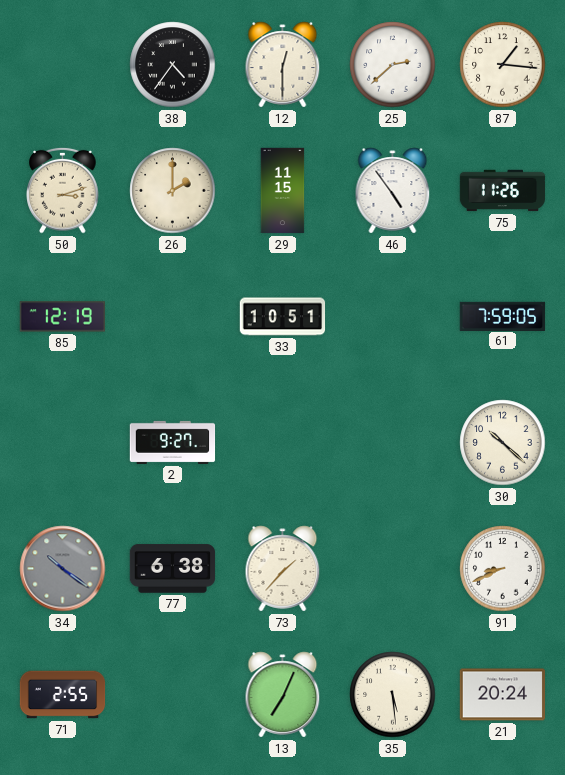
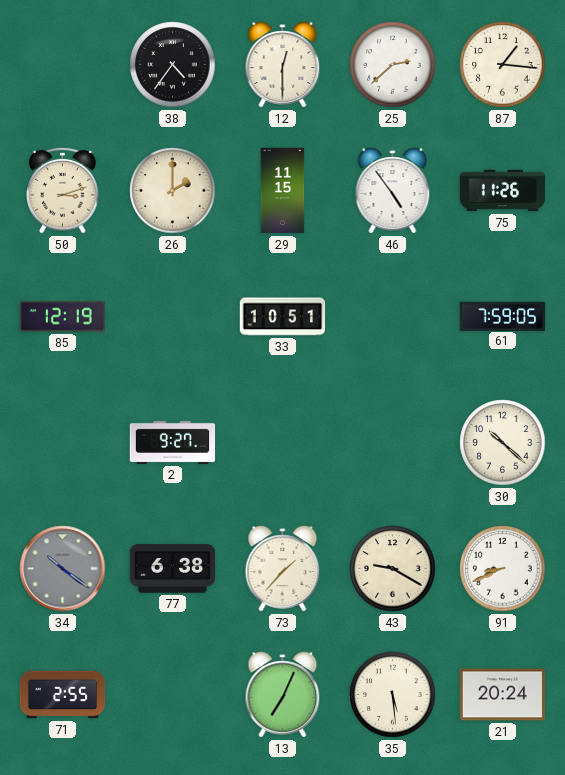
43: none -> 9:20 (393, 569)
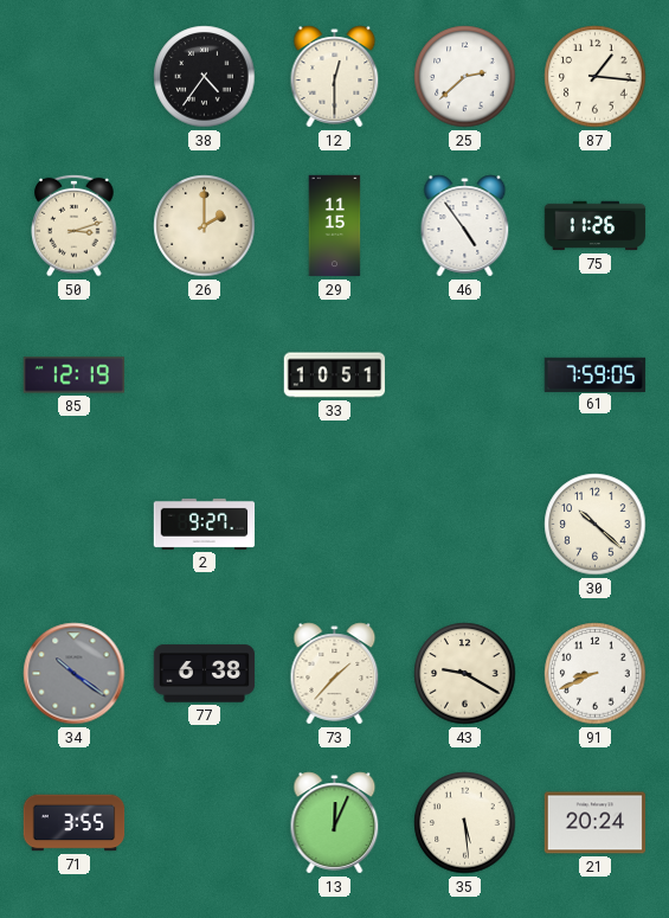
71: 2:55 -> 3:55 (75, 823)
13: 7:04 -> 12:04 (335, 823)
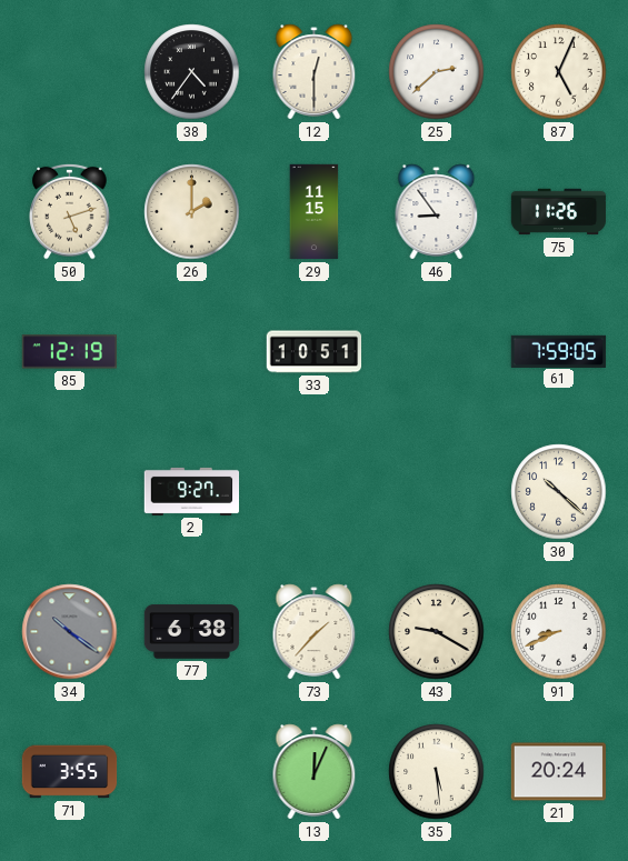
87: 1:16 -> 5:04 (559, 72)
50: 3:12 -> 5:12 (70, 211)
46: 4:54 -> 8:54 (437, 212)
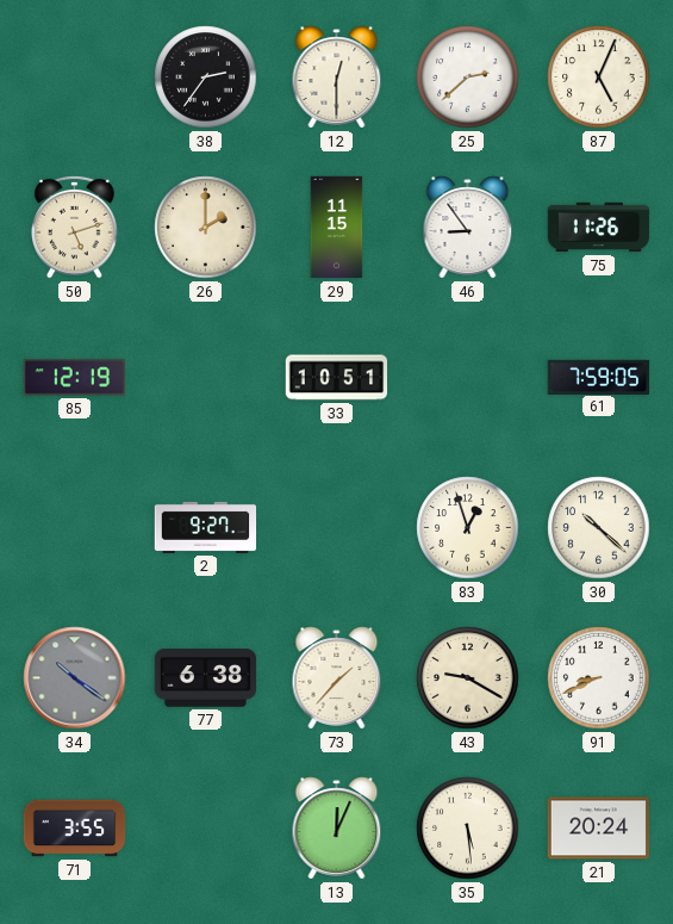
38: 4:36 -> 2:36 (206, 77)
83: none -> 12:57 (468, 528)
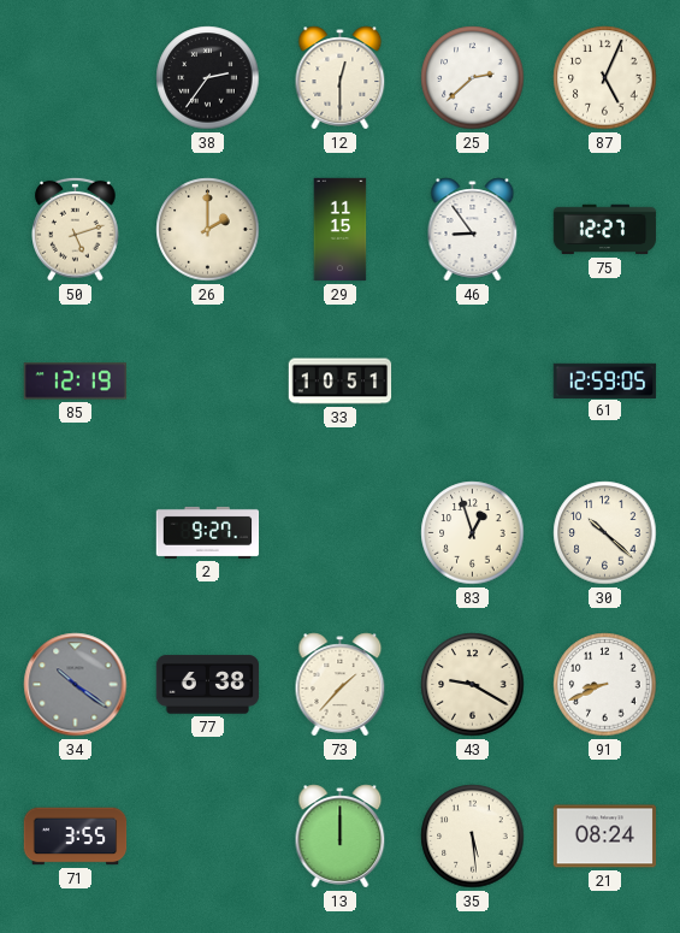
75: 11:26 -> 12:27 (605, 230)
61: 7:59 -> 12:59 (605, 380)
13: 12:04 -> 12:00 (341, 837)
21: 20:24 -> 08:24 (605, 837)
